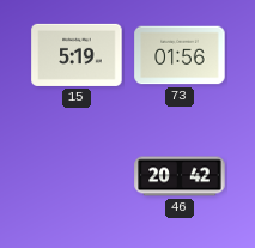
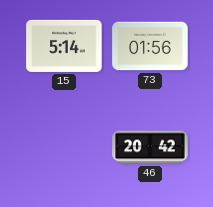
15: 5:19 -> 5:14 (64, 46)
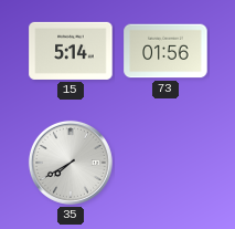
35: none -> 7:40 (71, 163)
46: 20:42 -> none (150, 147)
